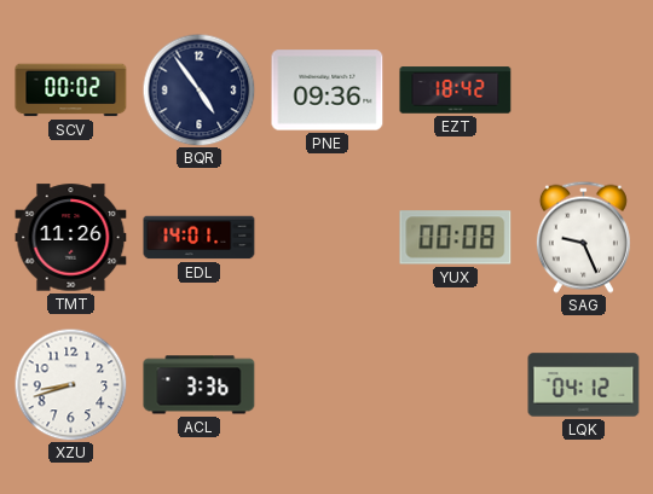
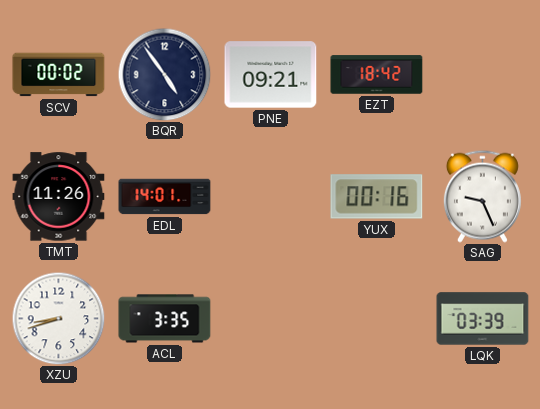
PNE: 09:36 -> 09:21 (271, 75)
YUX: 00:08 -> 00:16 (377, 197)
ACL: 3:36 -> 3:35 (165, 319)
LQK: 04:12 -> 03:39 (483, 319)
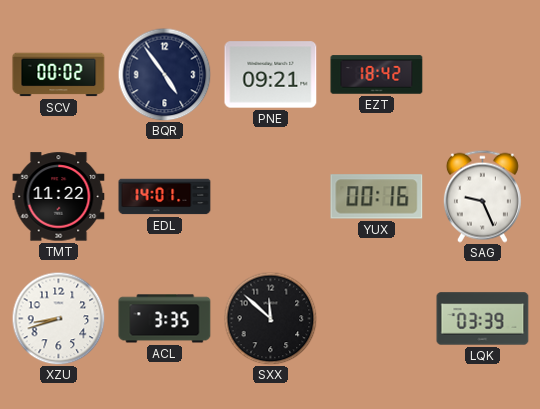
TMT: 11:26 -> 11:22 (59, 197)
SXX: none -> 11:52 (270, 318)
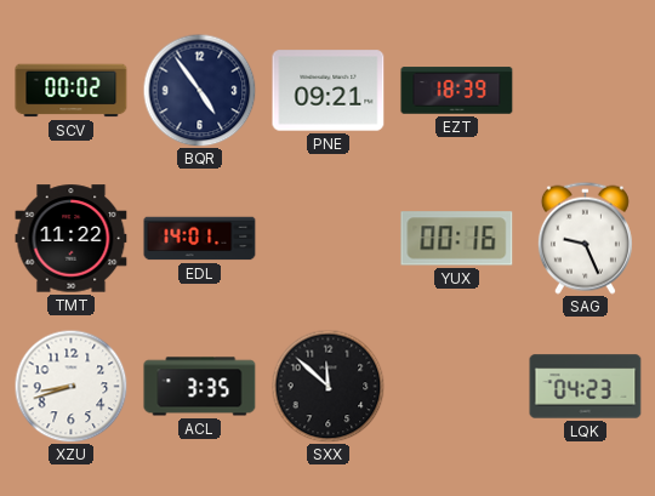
EZT: 18:42 -> 18:39 (457, 91)
LQK: 03:39 -> 04:23 (586, 387)
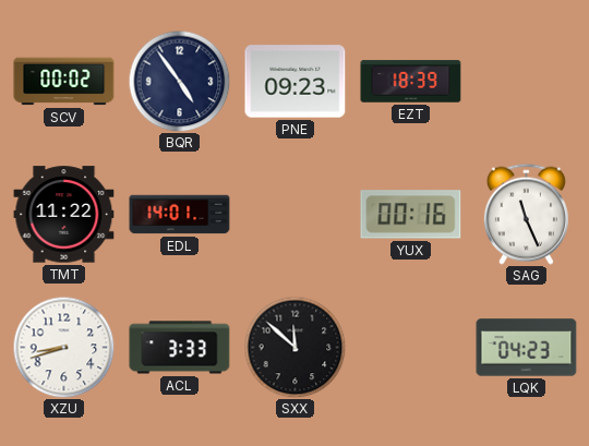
PNE: 09:21 -> 09:23 (296, 82)
SAG: 9:26 -> 11:26 (526, 214)
ACL: 3:35 -> 3:33 (180, 348)
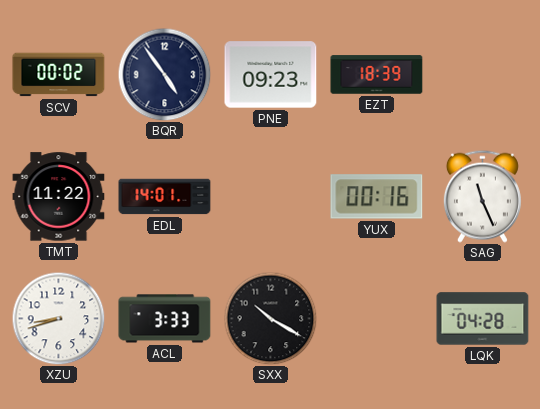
SXX: 11:52 -> 10:20 (270, 318)
LQK: 04:23 -> 04:28 (483, 319)
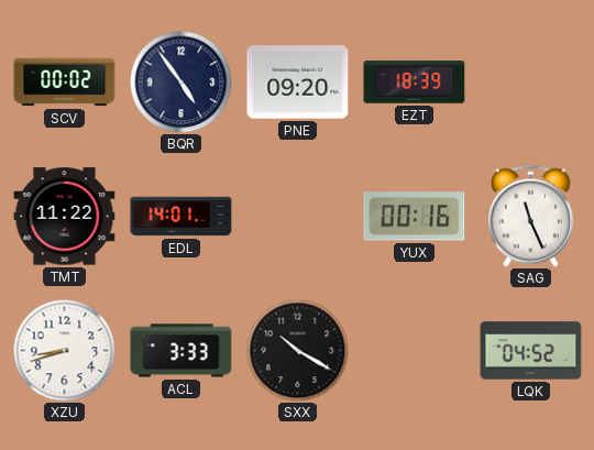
PNE: 09:23 -> 09:20 (298, 83)
LQK: 04:28 -> 04:52 (531, 351)
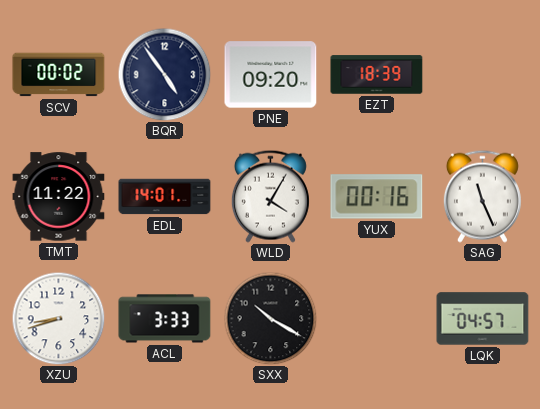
WLD: none -> 4:05 (270, 196)
LQK: 04:52 -> 04:57 (483, 319)
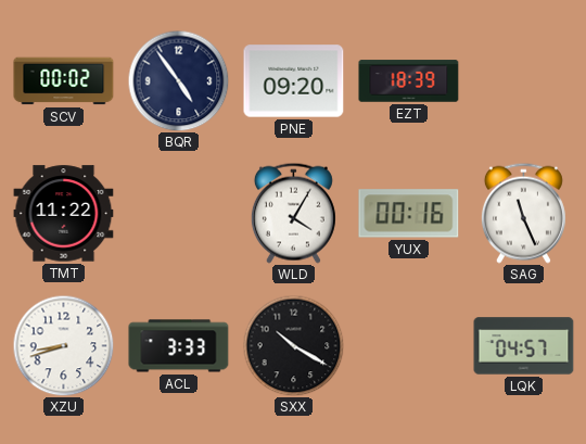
EDL: 14:01 -> none (165, 197)
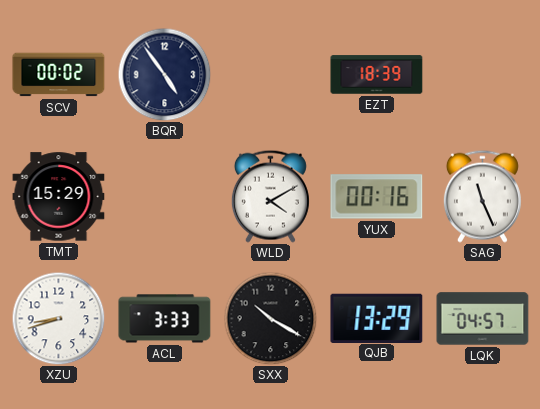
PNE: 09:20 -> none (294, 81)
TMT: 11:22 -> 15:29 (59, 197)
WLD: 4:05 -> 4:10 (270, 196)
QJB: none -> 13:29 (377, 318)
